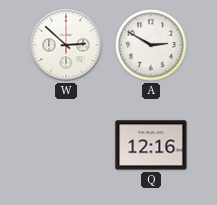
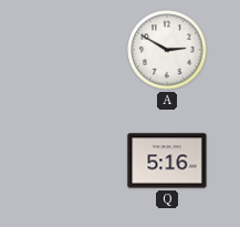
W: 2:52 -> none (66, 45)
Q: 12:16 -> 5:16 (167, 161)
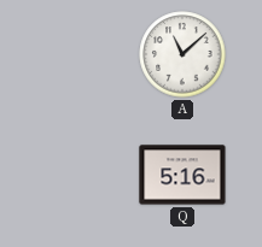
A: 2:50 -> 11:08 (182, 54)
